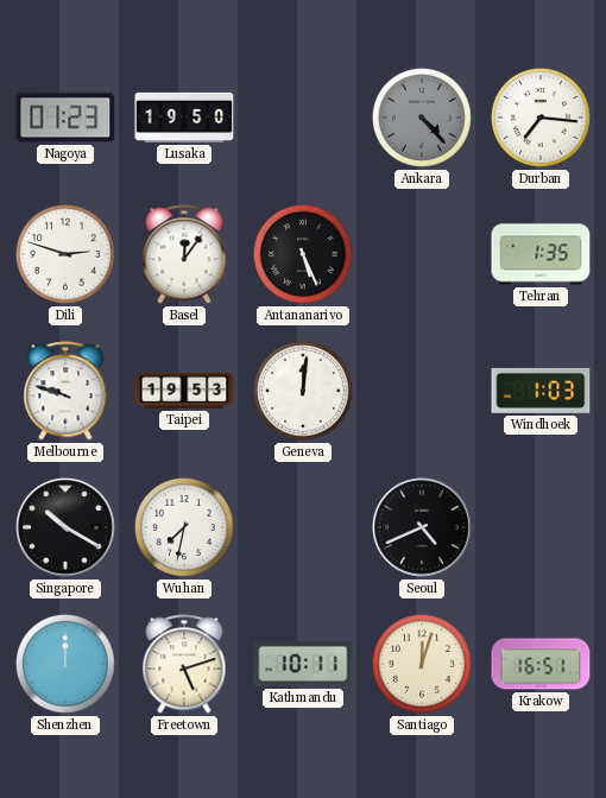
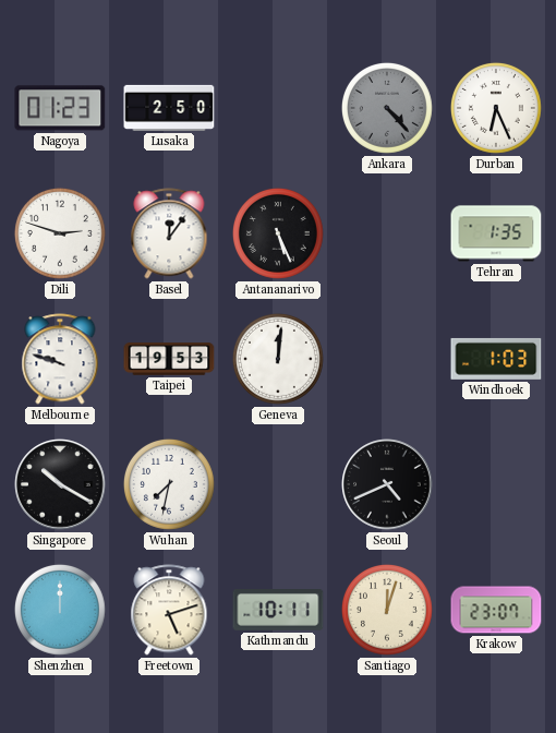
Lusaka: 19:50 -> 2:50 (169, 108)
Durban: 7:16 -> 6:26 (496, 108)
Krakow: 16:51 -> 23:07 (496, 610)
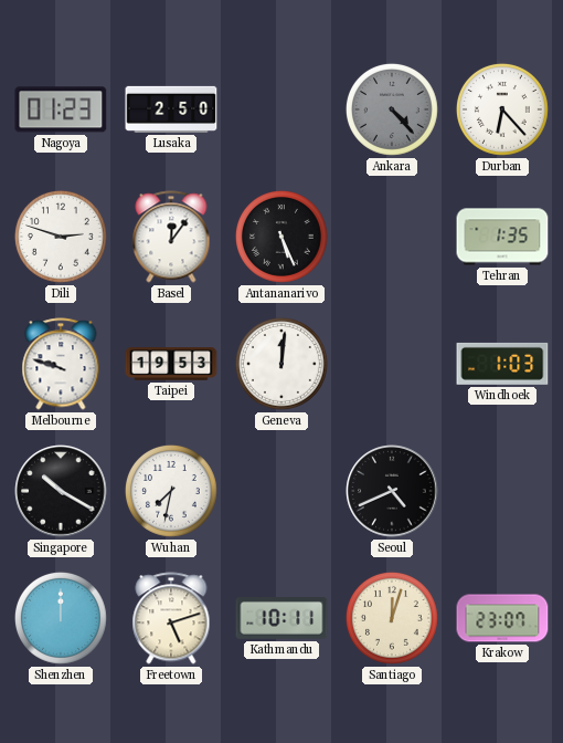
Durban: 6:26 -> 6:23 (502, 109)
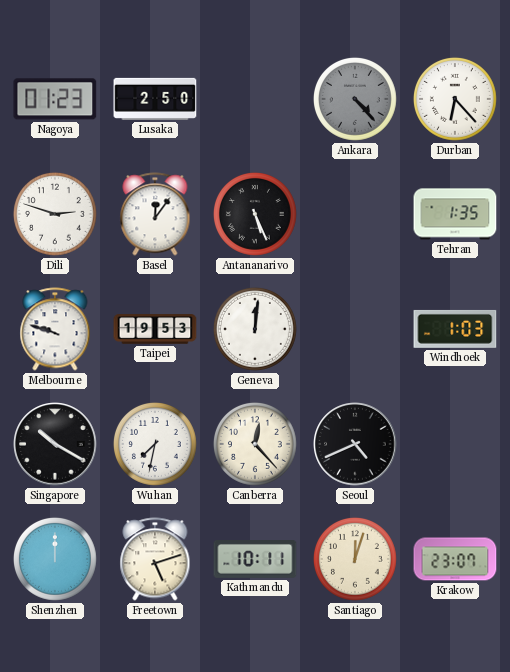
Canberra: none -> 12:23 (255, 444)
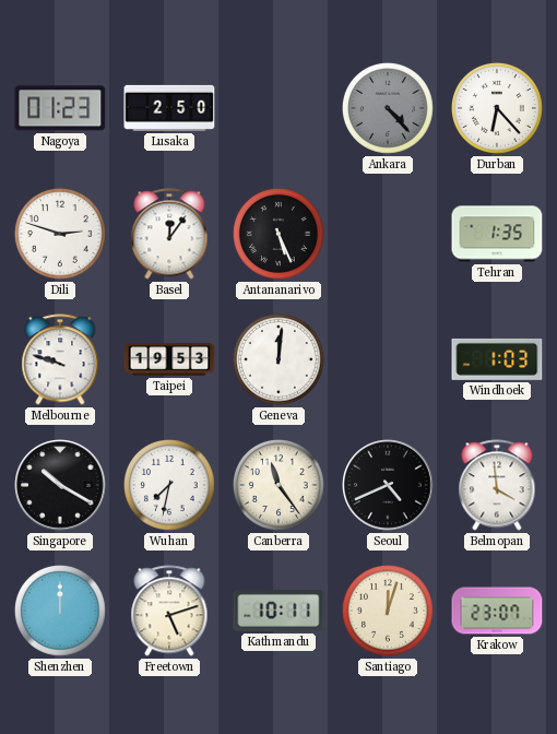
Canberra: 12:23 -> 11:24 (278, 485)
Belmopan: none -> 3:59 (497, 485)
